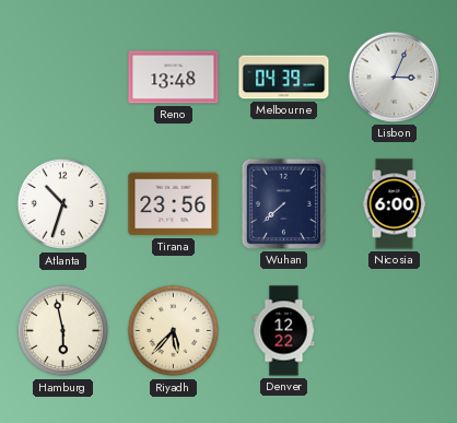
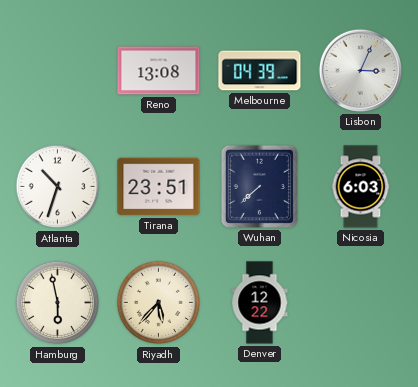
Reno: 13:48 -> 13:08 (159, 71)
Tirana: 23:56 -> 23:51 (159, 187)
Nicosia: 6:00 -> 6:03 (361, 187)
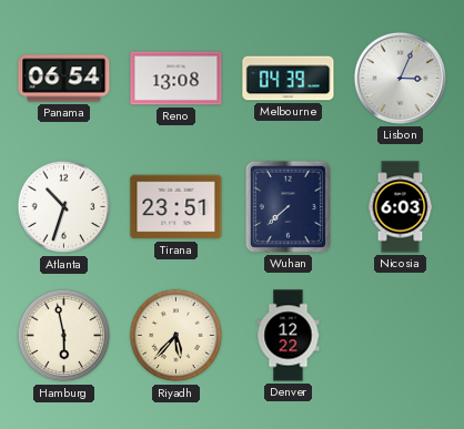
Panama: none -> 06:54 (64, 79)
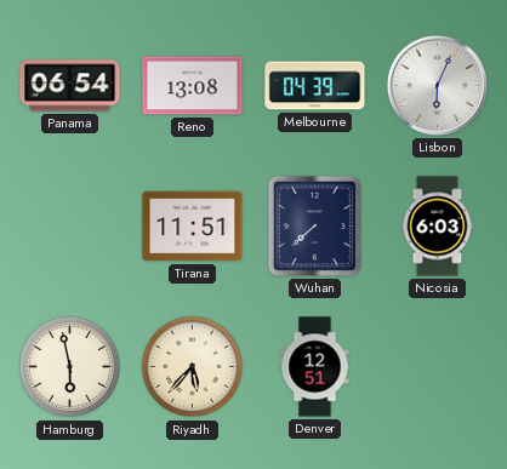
Lisbon: 3:04 -> 6:04 (437, 85)
Atlanta: 10:33 -> none (64, 207)
Tirana: 23:51 -> 11:51 (193, 227)
Denver: 12:22 -> 12:51 (315, 367)
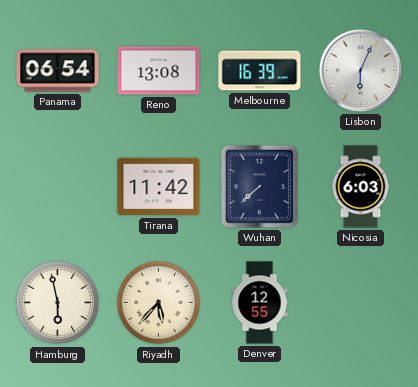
Melbourne: 04:39 -> 16:39 (260, 71)
Tirana: 11:51 -> 11:42 (159, 187)
Denver: 12:51 -> 12:55 (260, 303)
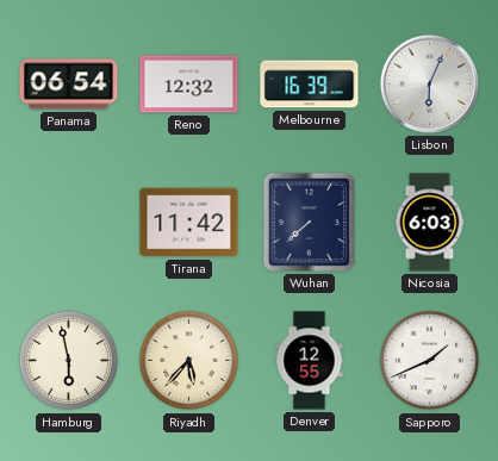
Reno: 13:08 -> 12:32 (189, 85)
Sapporo: none -> 1:41 (430, 361)
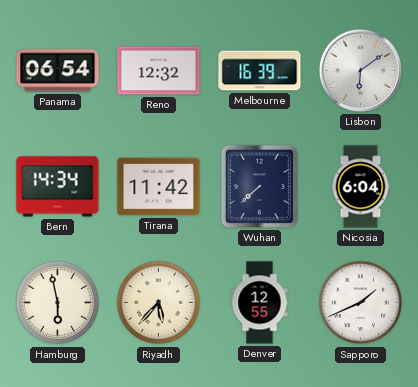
Lisbon: 6:04 -> 6:09 (360, 70)
Bern: none -> 14:34 (58, 187)
Nicosia: 6:03 -> 6:04 (361, 187)
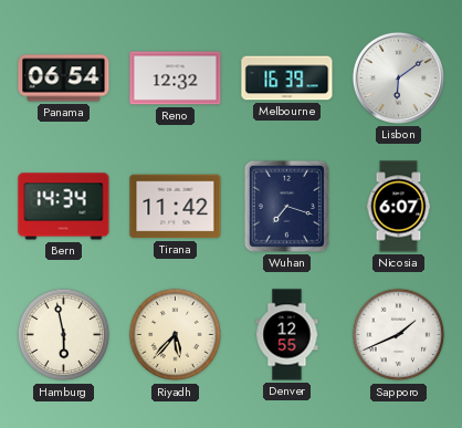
Wuhan: 7:38 -> 7:18 (286, 206)
Nicosia: 6:04 -> 6:07 (399, 207)
